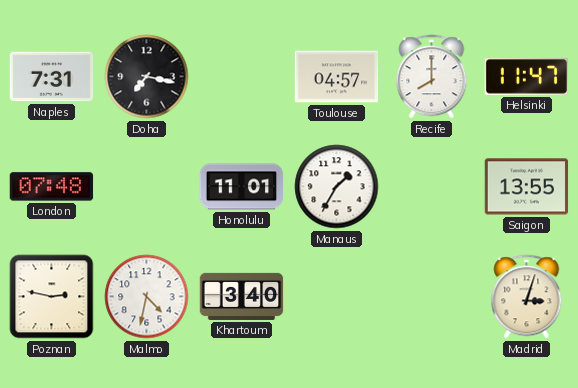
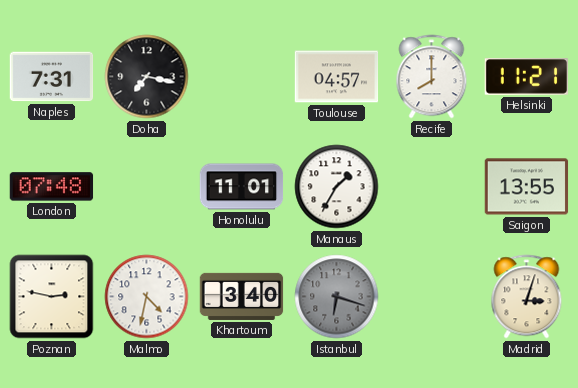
Helsinki: 11:47 -> 11:21 (527, 77)
Istanbul: none -> 6:18 (337, 297)
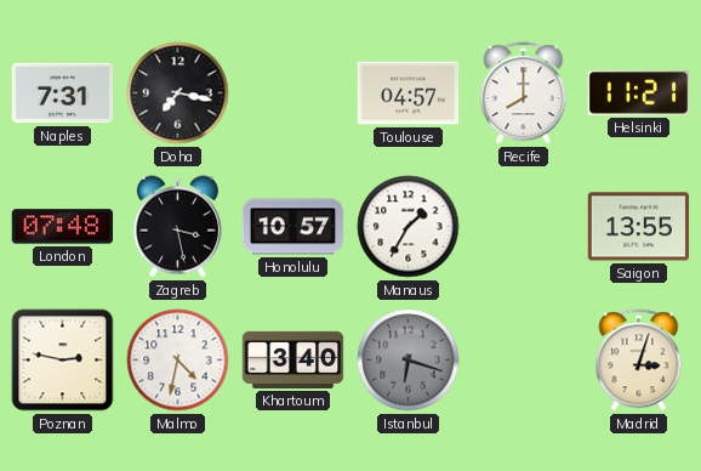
Zagreb: none -> 3:28 (177, 227)
Honolulu: 11:01 -> 10:57 (293, 227)
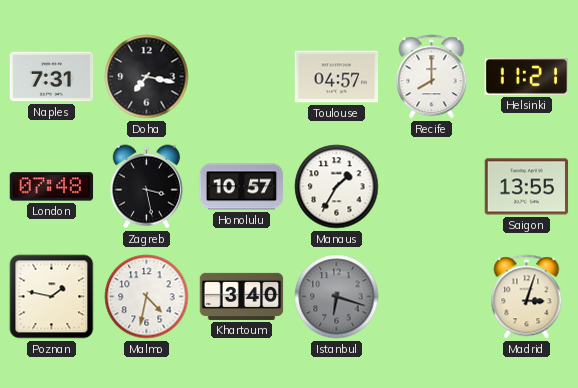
Poznan: 2:47 -> 1:47 (52, 297)
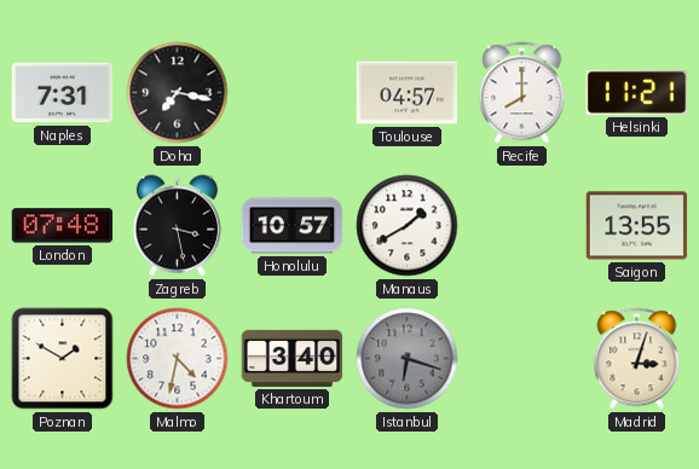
Manaus: 1:35 -> 1:40 (408, 226)
Poznan: 1:47 -> 1:50 (63, 359)
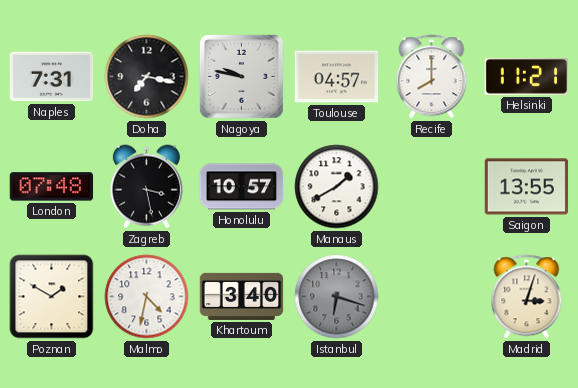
Nagoya: none -> 9:47 (241, 76)
